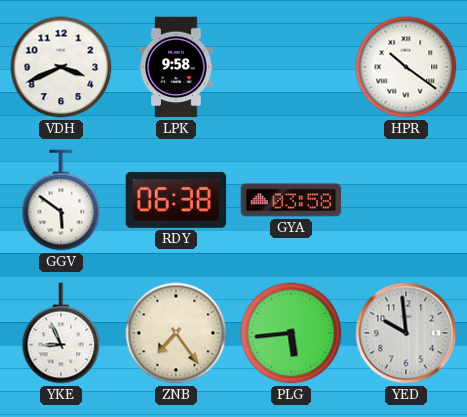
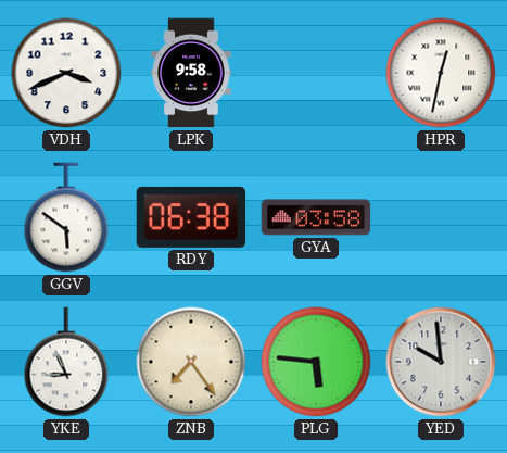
HPR: 10:21 -> 12:32 (441, 73)
PLG: 5:44 -> 5:46 (316, 362)
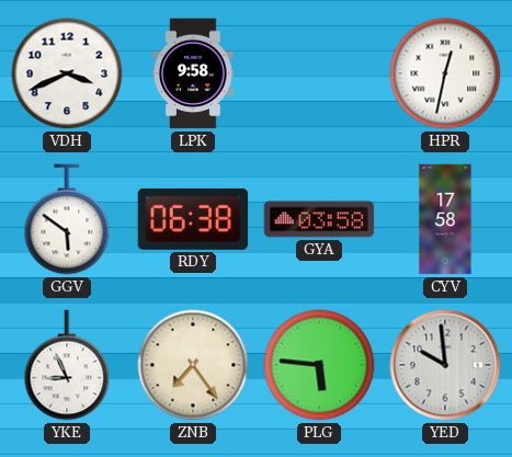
CYV: none -> 17:58 (445, 219)
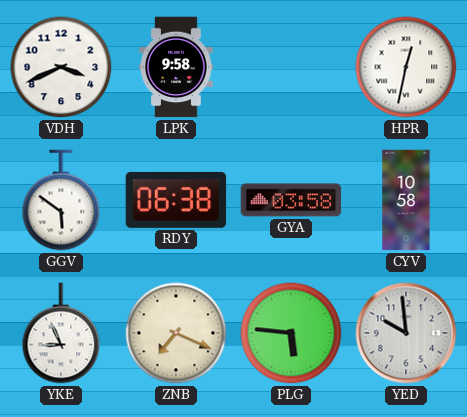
CYV: 17:58 -> 10:58 (406, 200)
ZNB: 7:24 -> 7:19 (176, 333)
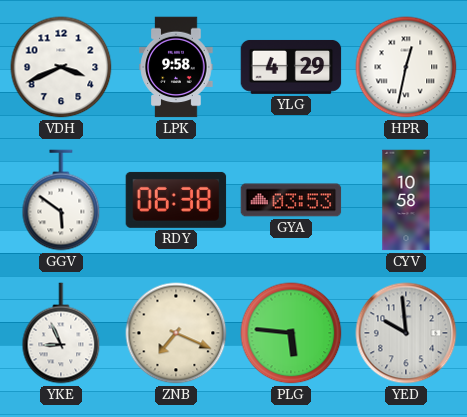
YLG: none -> 4:29 (291, 67)
GYA: 03:58 -> 03:53 (291, 200)
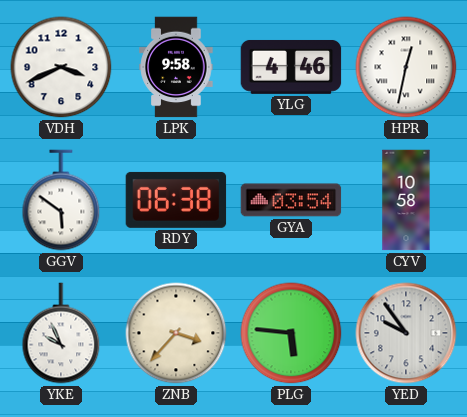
YLG: 4:29 -> 4:46 (291, 67)
GYA: 03:53 -> 03:54 (291, 200)
YKE: 8:56 -> 9:56 (61, 333)
ZNB: 7:19 -> 3:37 (176, 333)
YED: 9:59 -> 9:54 (406, 333)
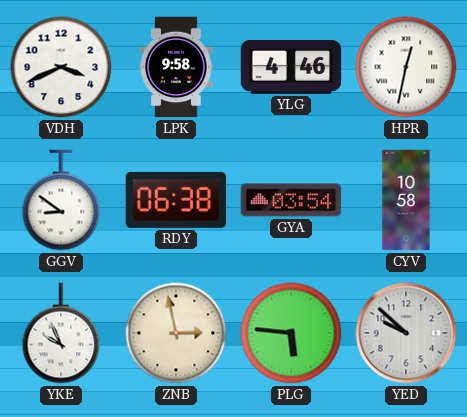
GGV: 5:51 -> 8:51 (61, 200)
ZNB: 3:37 -> 2:58 (176, 333)
YED: 9:54 -> 9:52 (406, 333)
